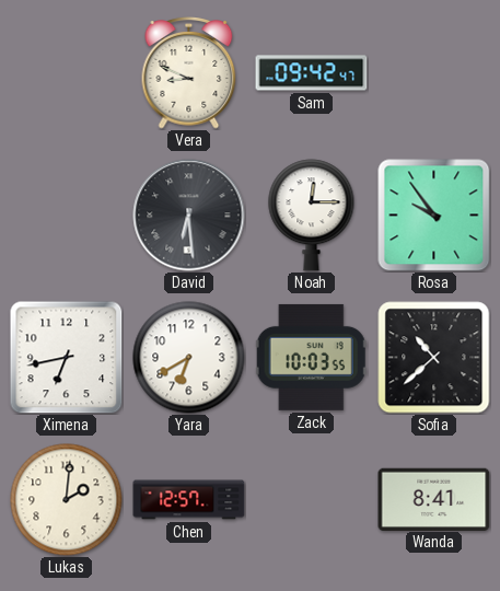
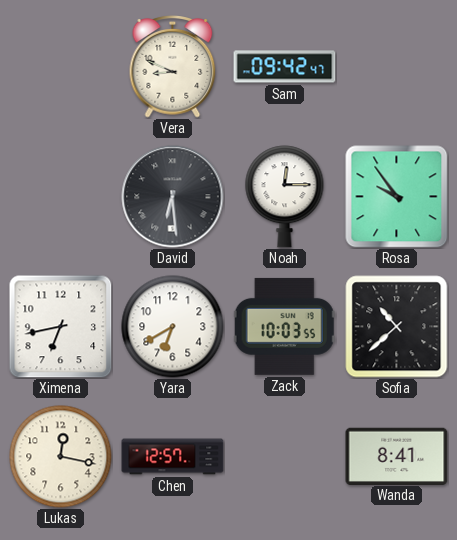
Lukas: 2:01 -> 12:17 (61, 457)
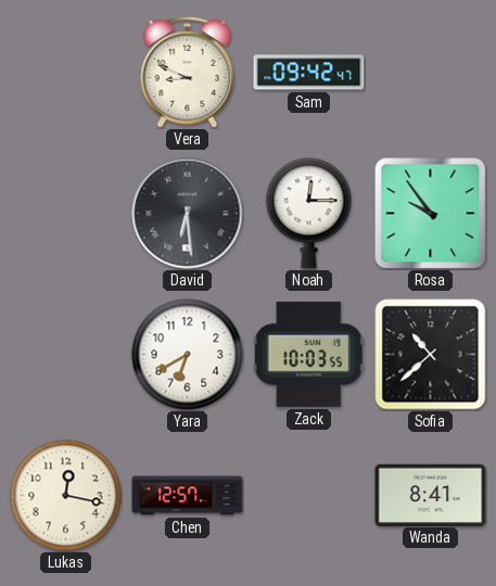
Ximena: 6:43 -> none (61, 327)
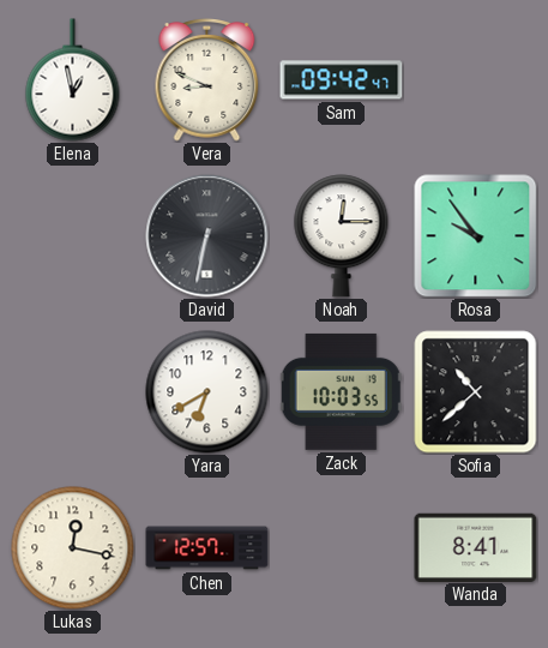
Elena: none -> 12:58 (73, 80)
David: 6:29 -> 6:32 (207, 236)
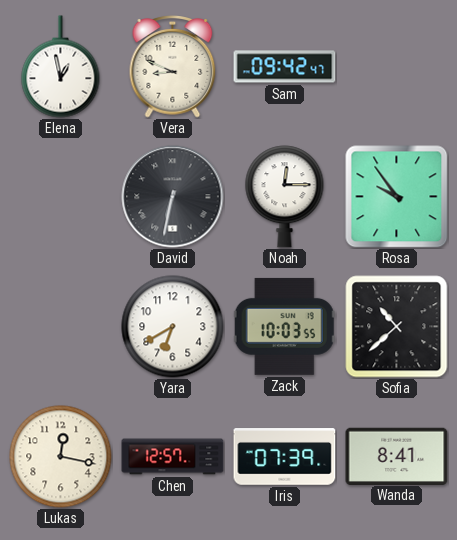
Iris: none -> 07:39 (285, 457)
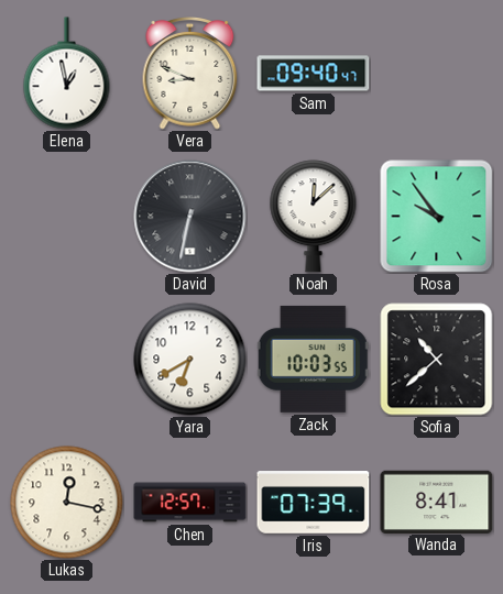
Sam: 09:42 -> 09:40 (314, 74)
Noah: 12:15 -> 12:08 (314, 217)
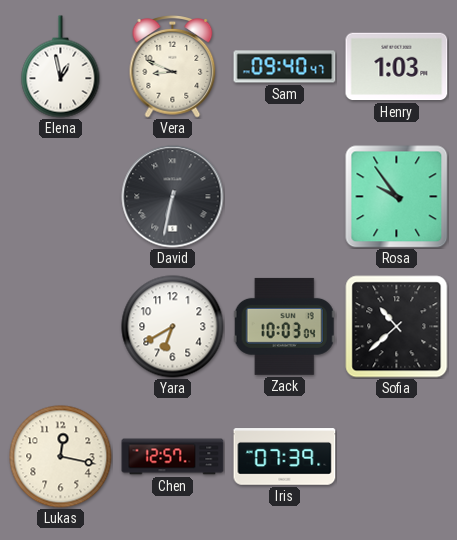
Henry: none -> 1:03 (397, 67)
Noah: 12:08 -> none (314, 217)
Zack: 10:03:55 -> 10:03:04 (284, 326)
Wanda: 8:41 -> none (437, 502)
